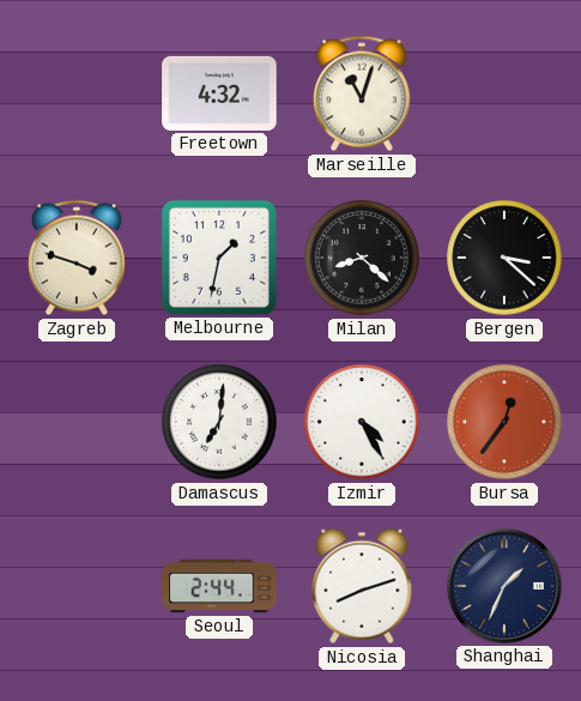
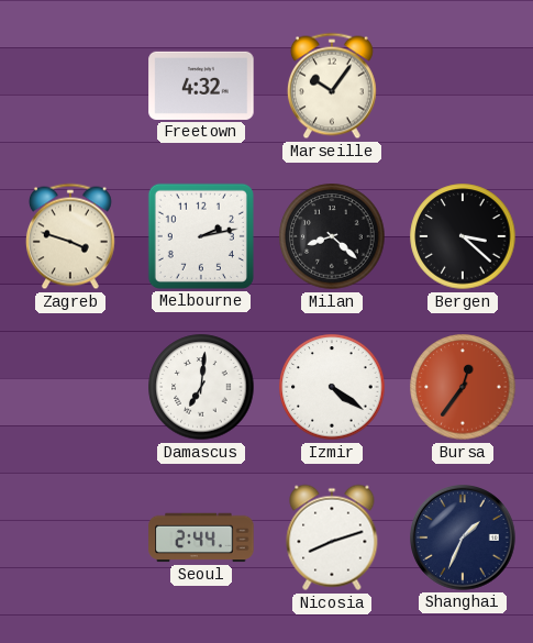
Marseille: 11:03 -> 10:06 (332, 86)
Melbourne: 1:32 -> 2:13 (201, 236)
Izmir: 4:25 -> 4:21 (332, 387)
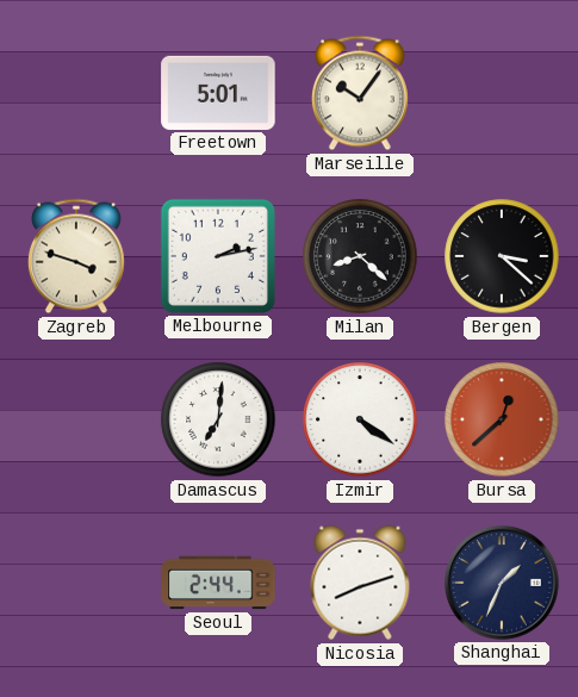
Freetown: 4:32 -> 5:01 (218, 93)
Bursa: 12:36 -> 12:38 (502, 419)
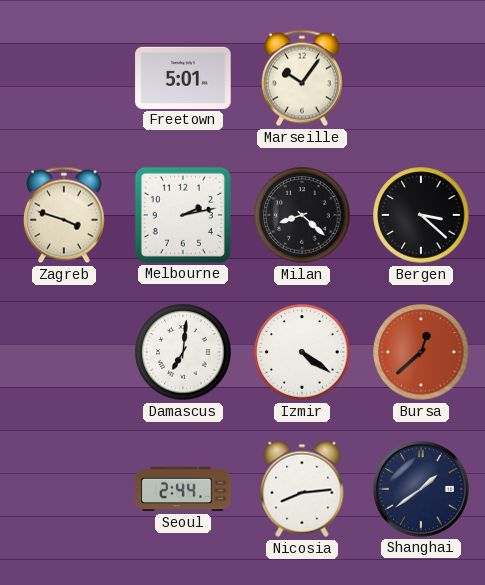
Nicosia: 8:12 -> 8:14 (302, 489)
Shanghai: 1:34 -> 1:39 (421, 489)
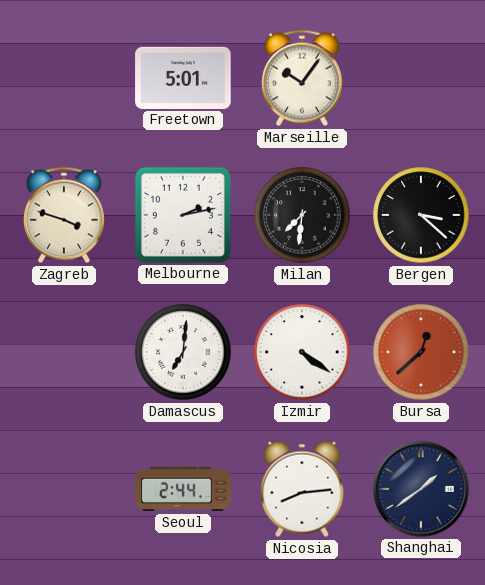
Milan: 8:22 -> 7:31 (302, 215)
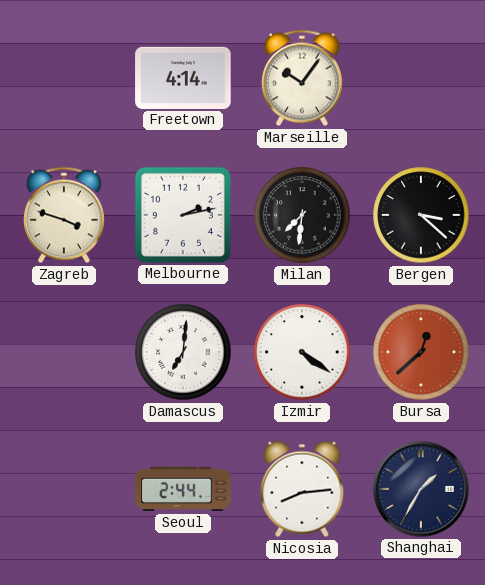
Freetown: 5:01 -> 4:14 (183, 78)
Shanghai: 1:39 -> 1:35 (421, 489)
